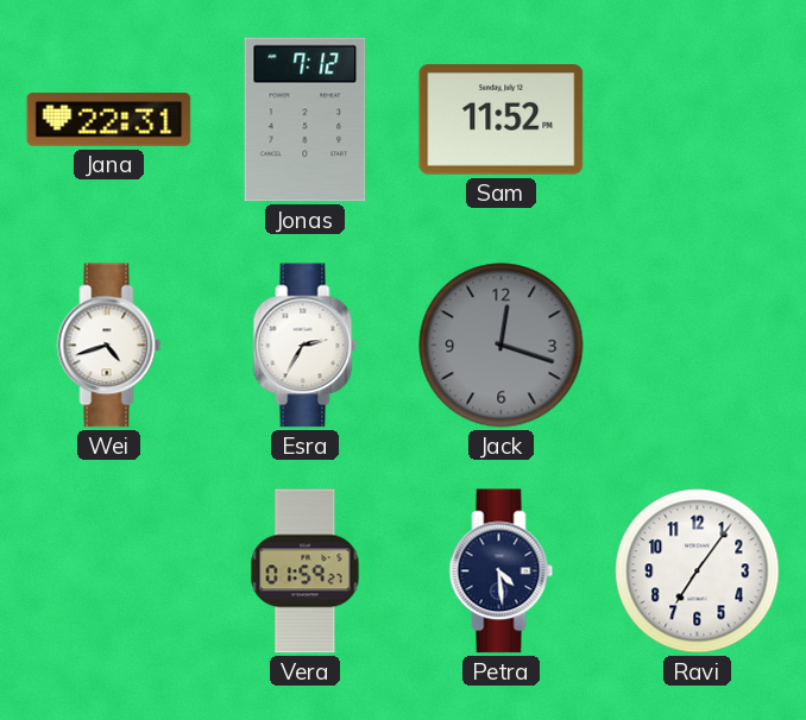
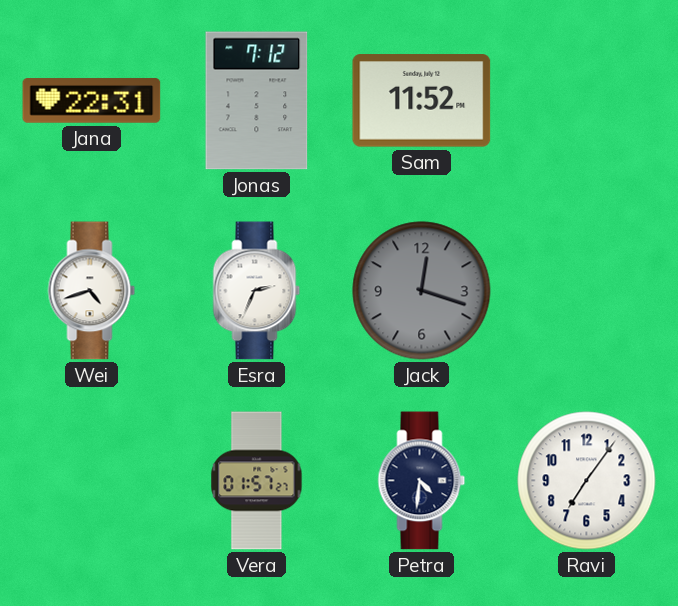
Esra: 2:35 -> 2:34 (257, 291)
Vera: 01:59 -> 01:57 (257, 481)
Petra: 4:29 -> 4:31 (422, 481)
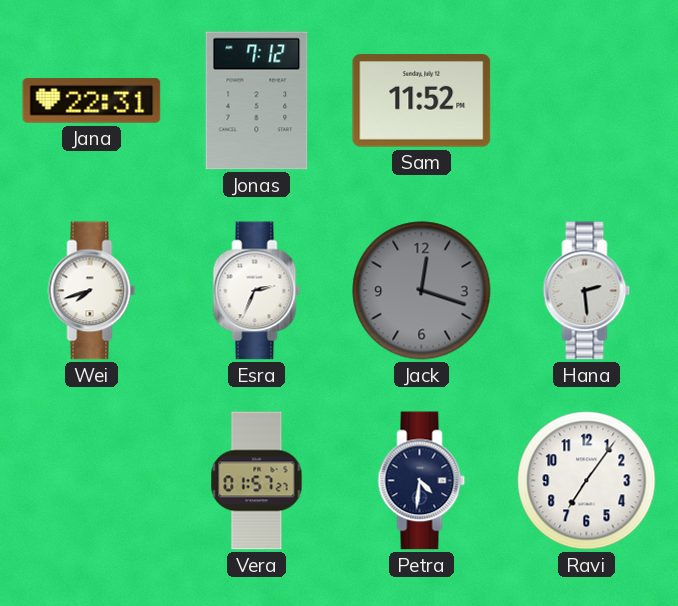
Wei: 4:42 -> 7:42 (92, 291)
Hana: none -> 2:29 (587, 291)
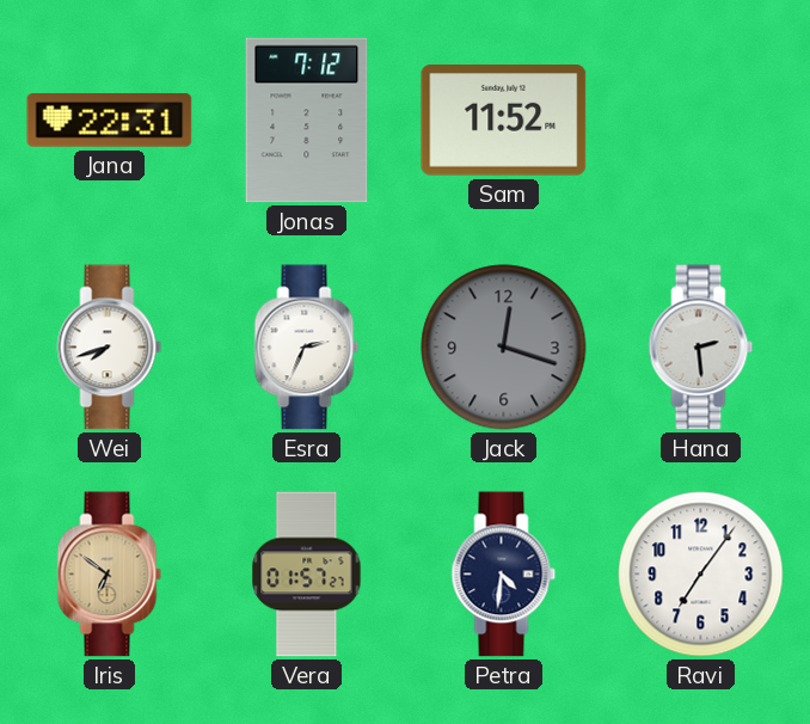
Iris: none -> 6:51 (110, 575)
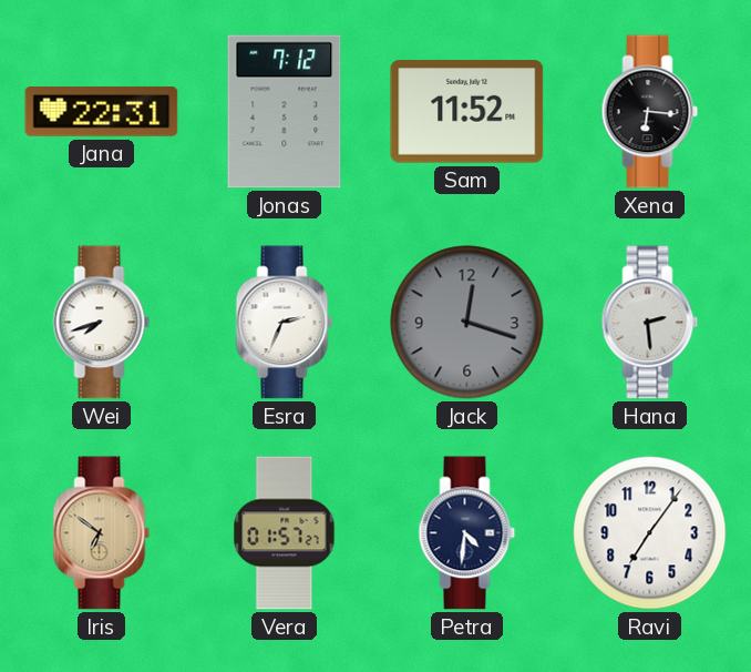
Xena: none -> 6:16 (650, 112)
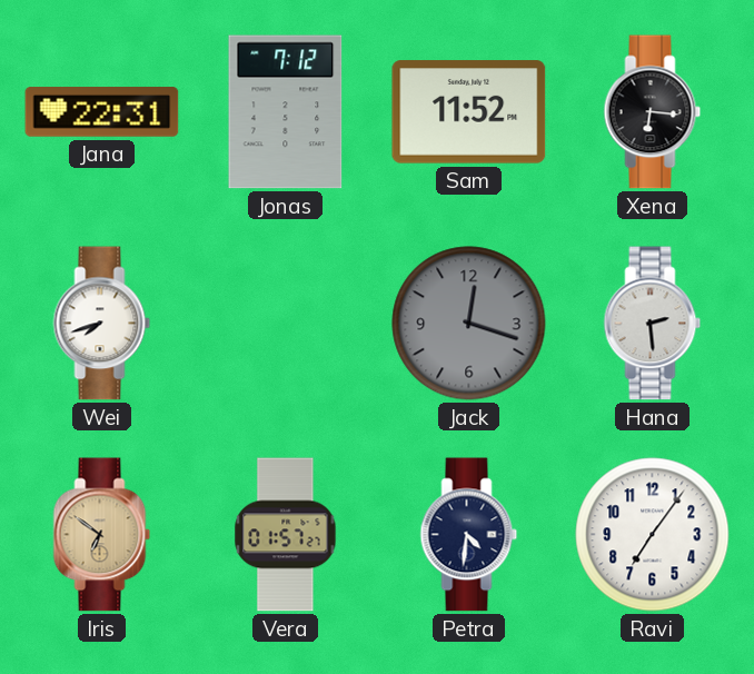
Esra: 2:34 -> none (285, 323)
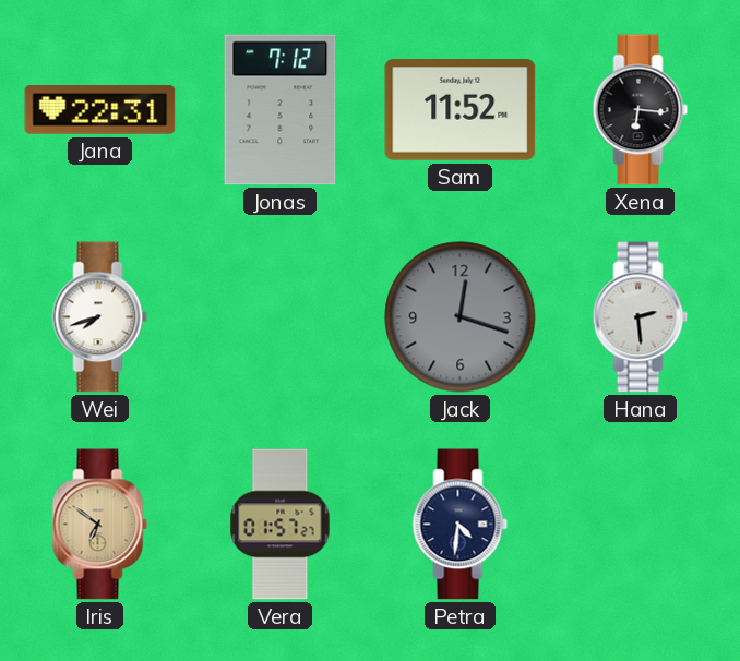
Ravi: 7:06 -> none (653, 535)
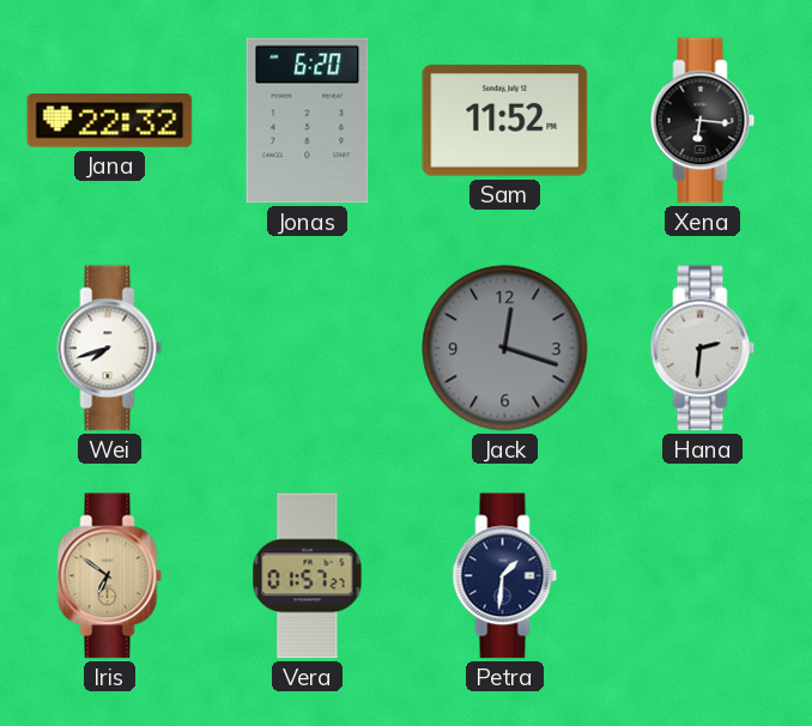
Jana: 22:31 -> 22:32 (110, 121)
Jonas: 7:12 -> 6:20 (308, 121)
Hana: 2:29 -> 2:31 (703, 349)
Petra: 4:31 -> 1:31 (505, 576)
